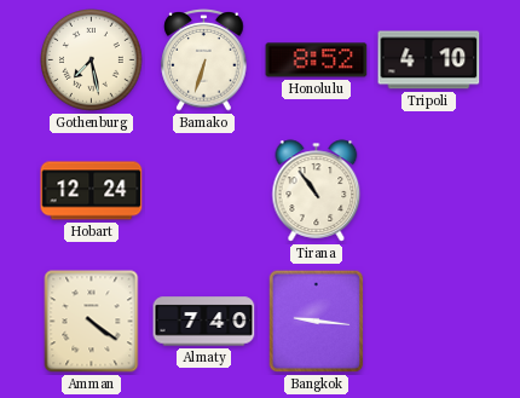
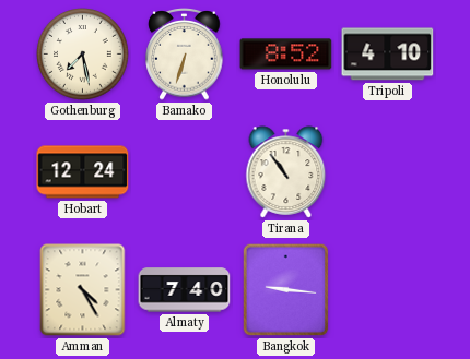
Amman: 4:21 -> 4:25 (83, 290)
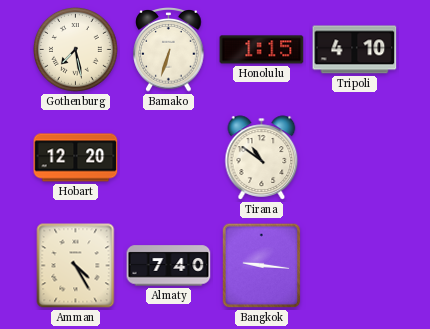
Honolulu: 8:52 -> 1:15 (262, 50)
Hobart: 12:24 -> 12:20 (76, 158)
Tirana: 10:54 -> 10:51 (262, 158)
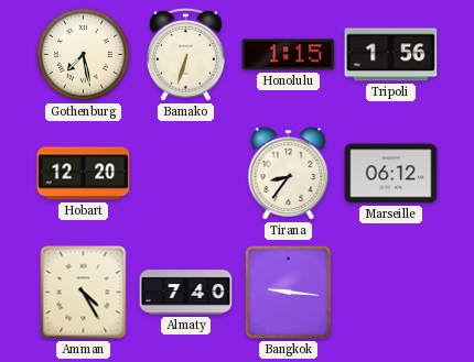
Tripoli: 4:10 -> 1:56 (391, 55)
Tirana: 10:51 -> 8:36 (289, 174)
Marseille: none -> 06:12 (391, 174)
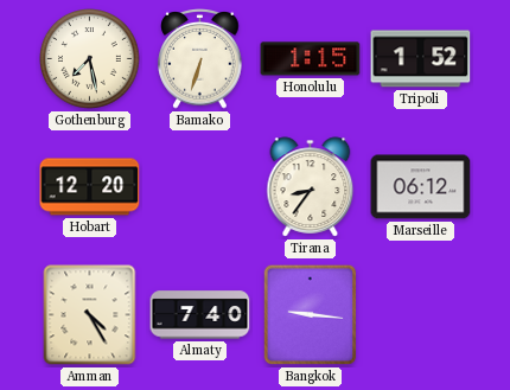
Tripoli: 1:56 -> 1:52 (421, 59)
